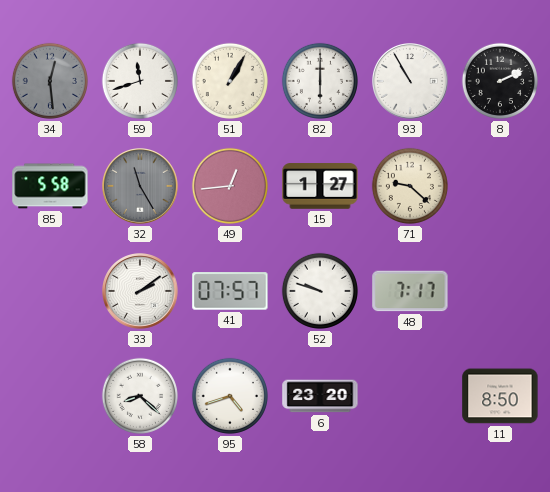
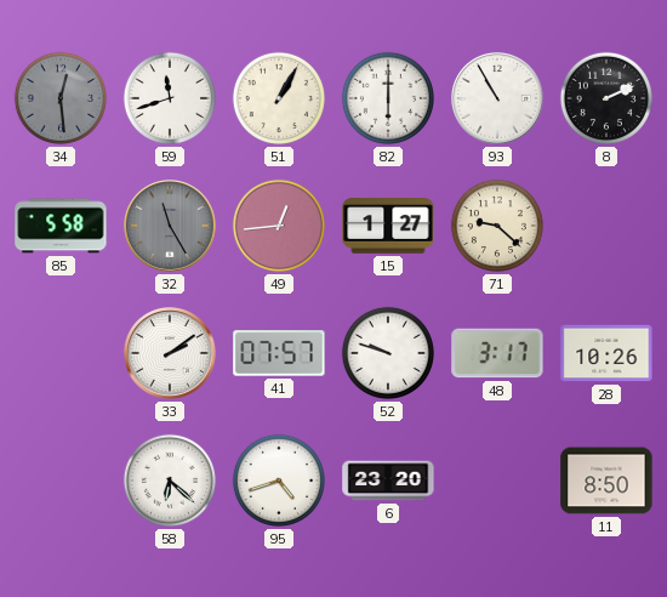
48: 7:17 -> 3:17 (497, 353)
28: none -> 10:26 (606, 353)
58: 8:22 -> 6:22 (170, 481)
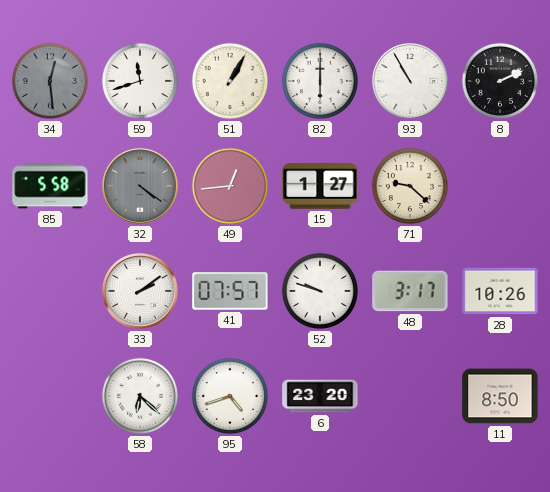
32: 11:25 -> 4:21 (141, 187)
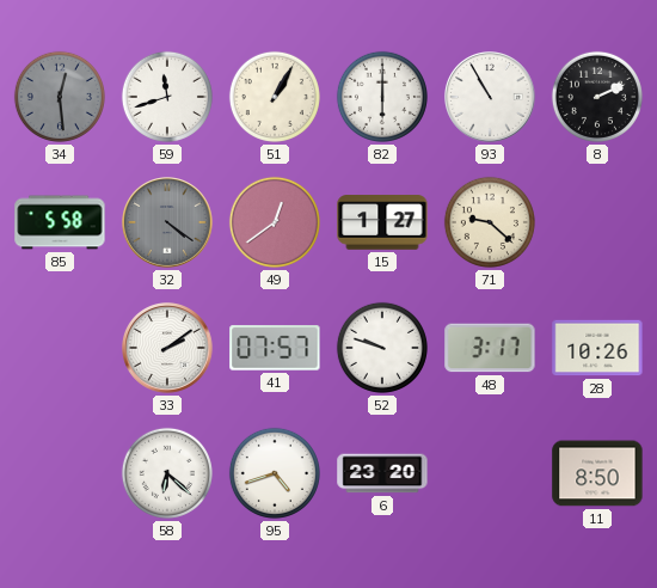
49: 12:44 -> 12:39 (275, 222)
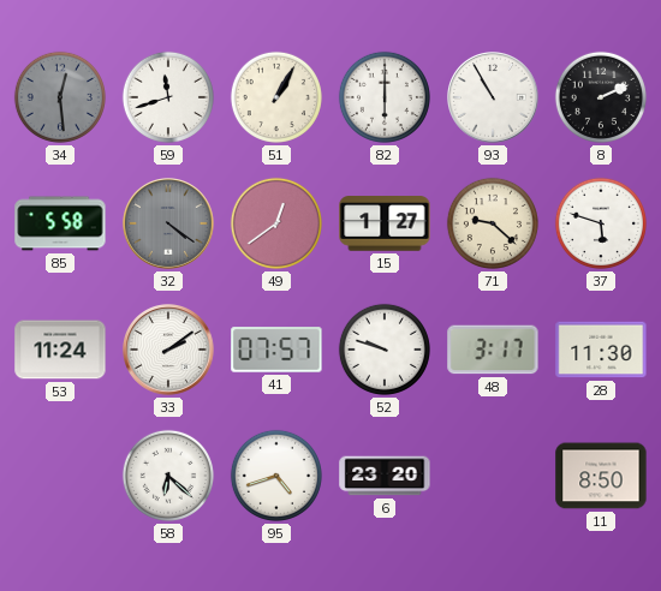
37: none -> 5:48 (601, 223)
53: none -> 11:24 (60, 350)
28: 10:26 -> 11:30 (601, 350)
